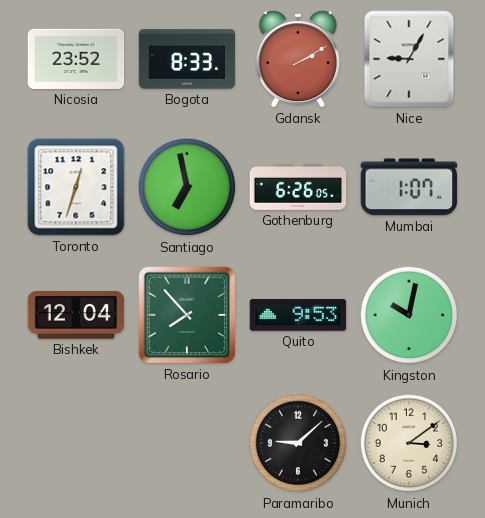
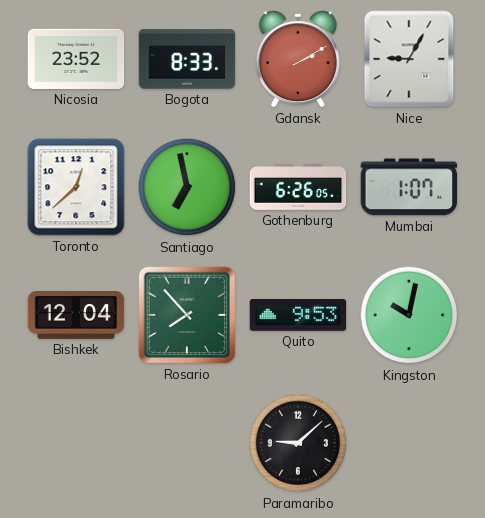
Toronto: 12:33 -> 12:38 (76, 187)
Munich: 3:09 -> none (409, 443)
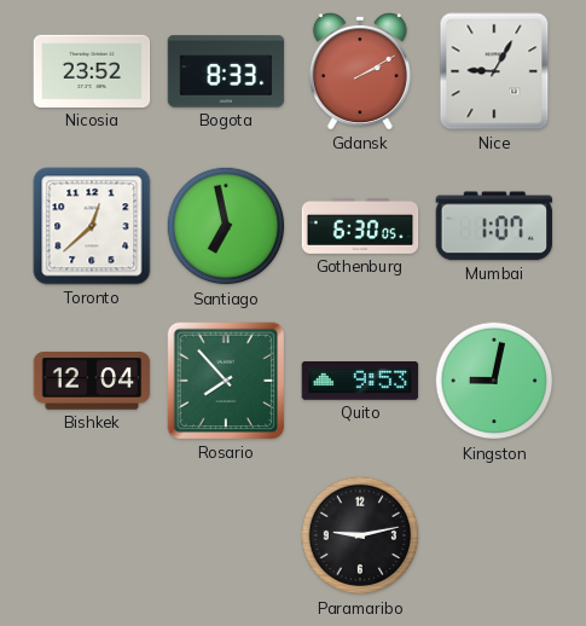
Gothenburg: 6:26 -> 6:30 (360, 226)
Kingston: 10:02 -> 9:02 (494, 381)
Paramaribo: 9:08 -> 9:13 (360, 535)
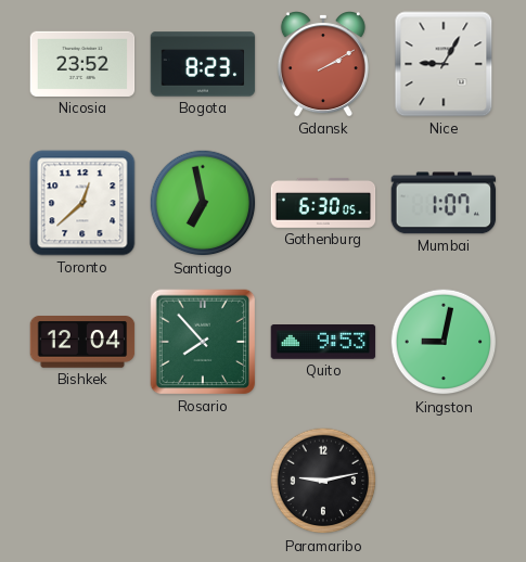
Bogota: 8:33 -> 8:23 (203, 64)
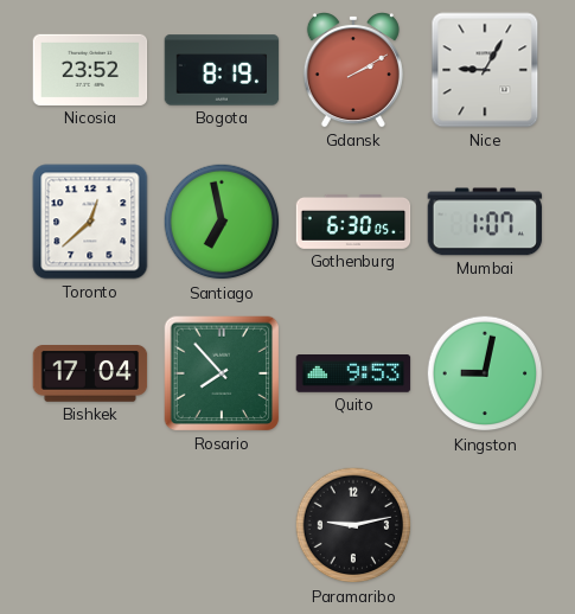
Bogota: 8:23 -> 8:19 (222, 70)
Bishkek: 12:04 -> 17:04 (90, 373)
